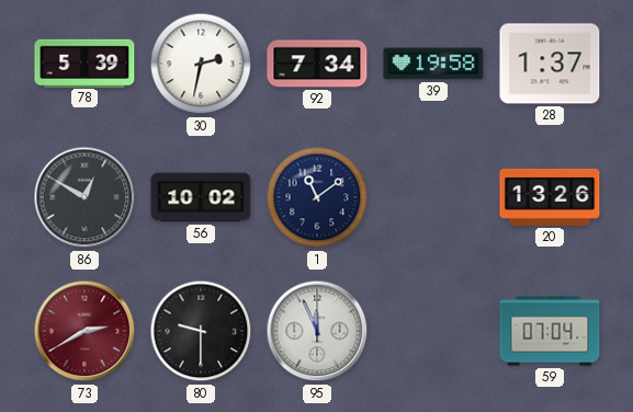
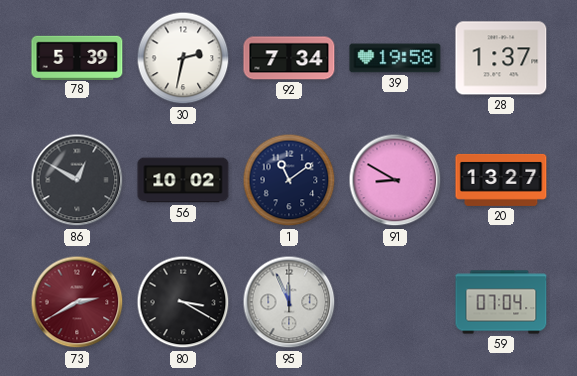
91: none -> 8:50 (395, 180)
20: 13:26 -> 13:27 (501, 180)
80: 9:30 -> 3:20 (183, 302)
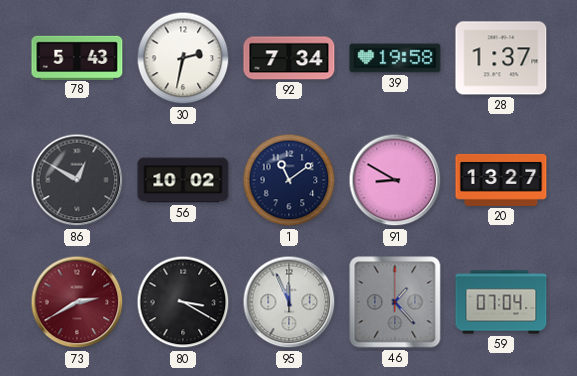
78: 5:39 -> 5:43 (77, 57)
46: none -> 1:23 (395, 302)
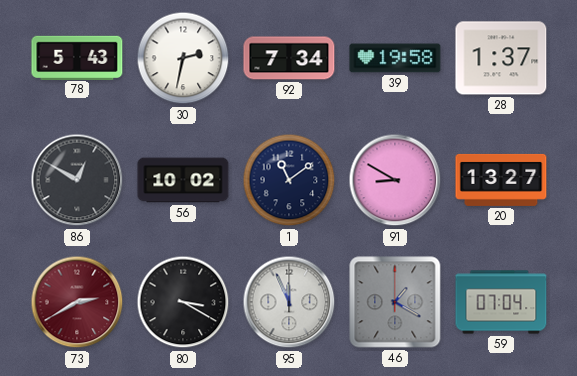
46: 1:23 -> 1:20 (395, 302)
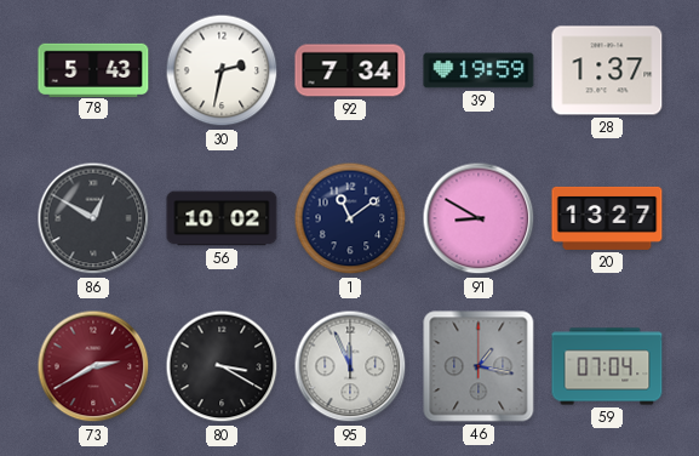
39: 19:58 -> 19:59 (479, 70)
46: 1:20 -> 1:17 (479, 366)
